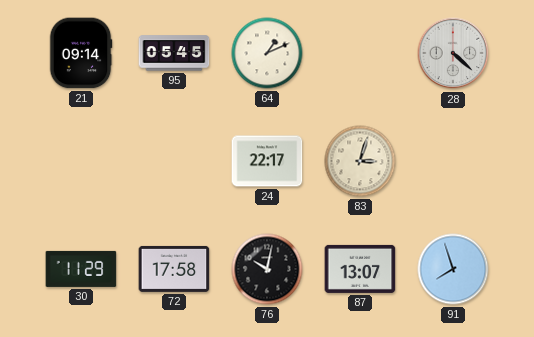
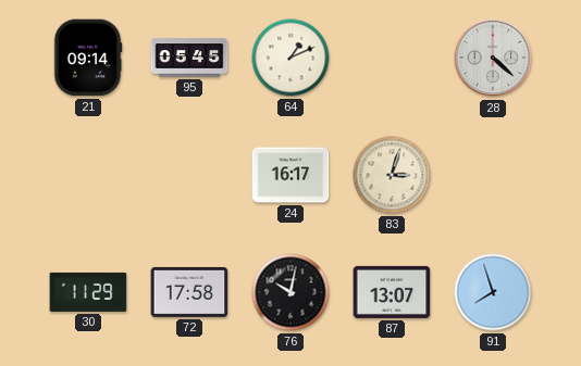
24: 22:17 -> 16:17 (290, 175)
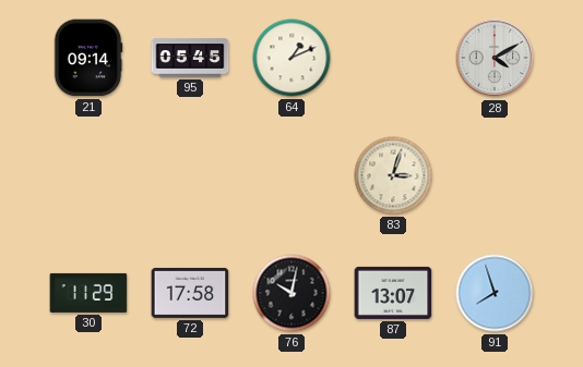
28: 4:22 -> 4:10 (495, 58)
24: 16:17 -> none (290, 175)
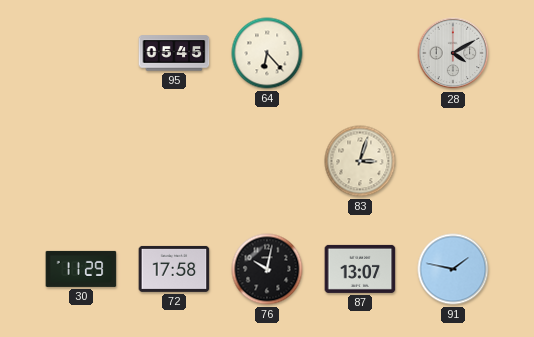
21: 09:14 -> none (88, 58)
64: 1:11 -> 6:23 (267, 53)
91: 7:57 -> 1:47 (453, 269)
